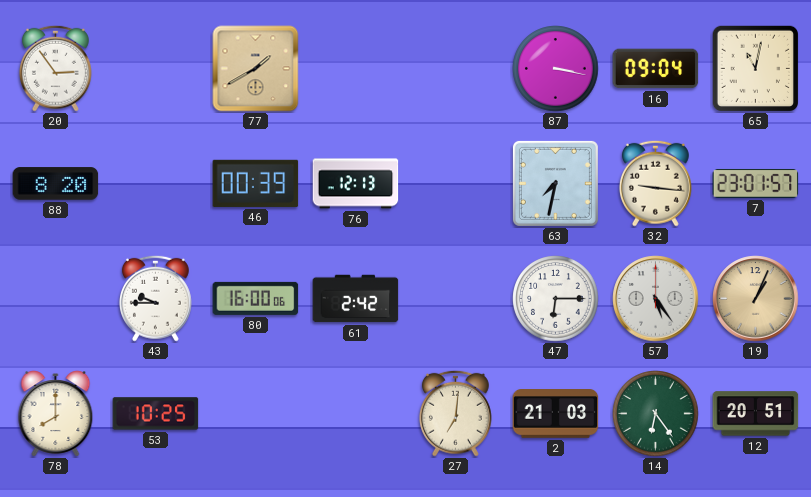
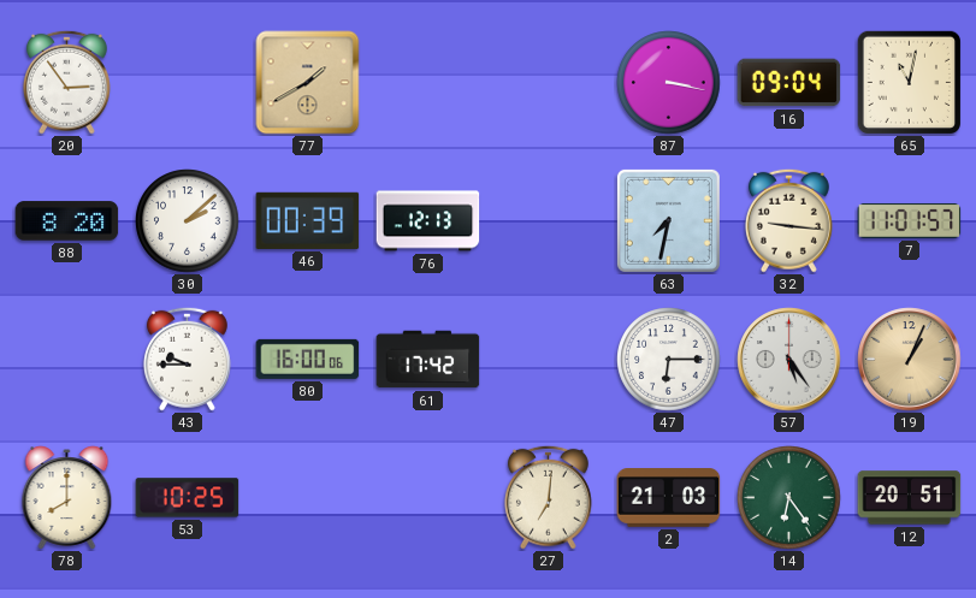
30: none -> 2:08 (188, 221)
7: 23:01 -> 11:01 (910, 221)
61: 2:42 -> 17:42 (428, 360)
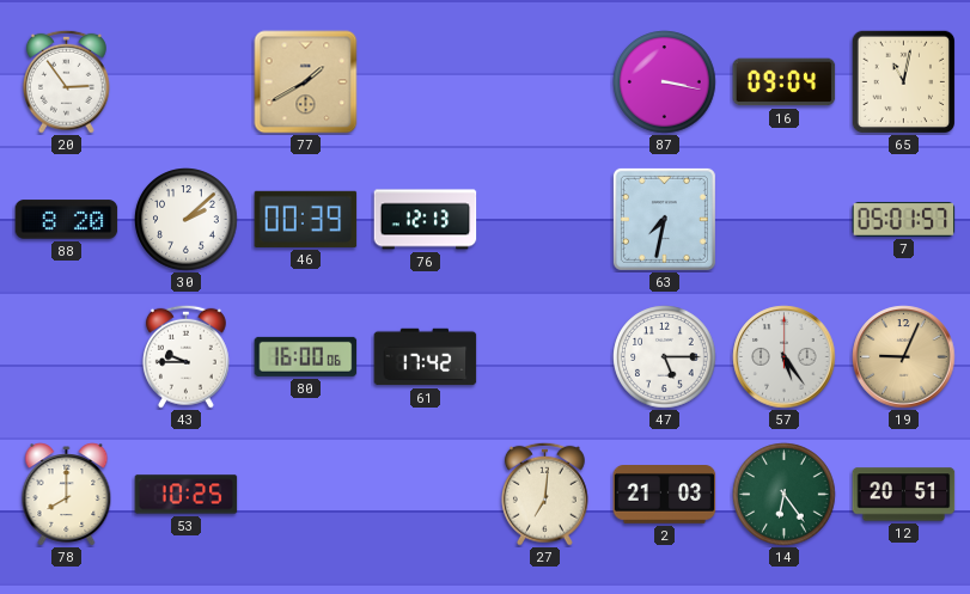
32: 9:16 -> none (788, 220)
7: 11:01 -> 05:01 (904, 220)
47: 6:15 -> 5:15 (665, 357)
19: 1:04 -> 9:04 (904, 357)
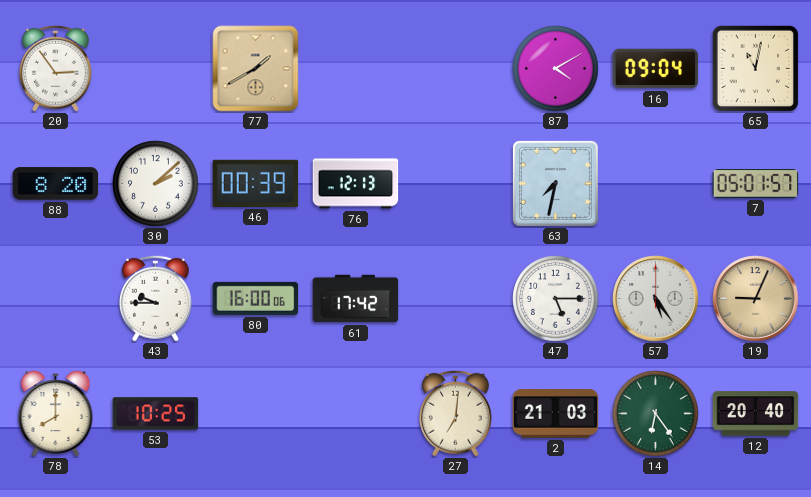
87: 3:17 -> 4:10 (556, 69)
12: 20:51 -> 20:40 (756, 414)
